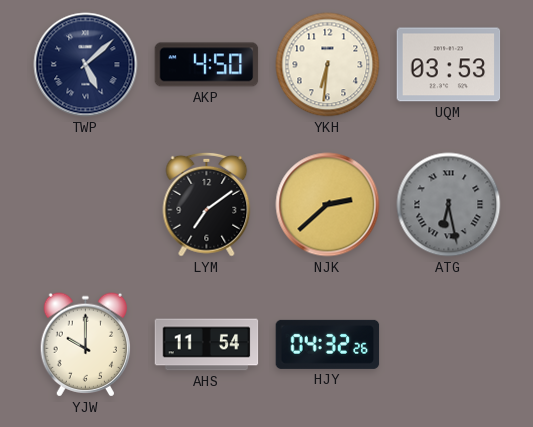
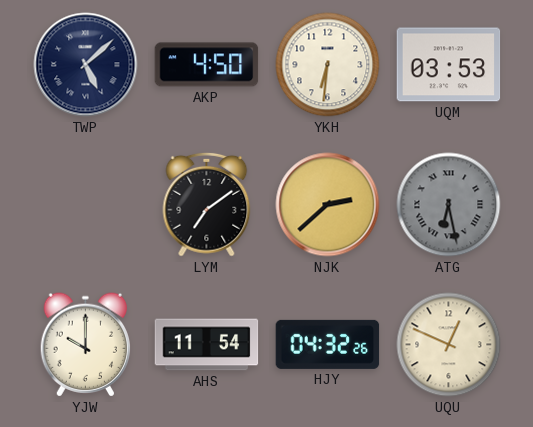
UQU: none -> 12:49 (449, 345)
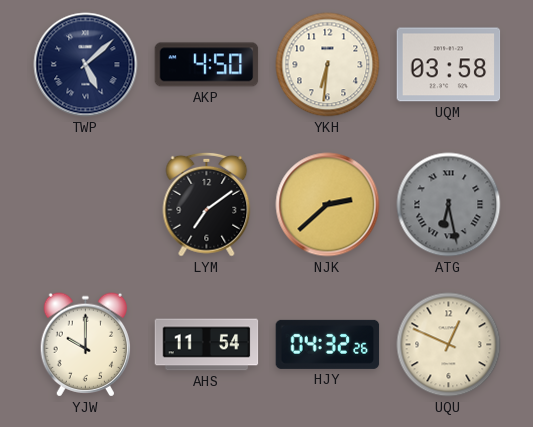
UQM: 03:53 -> 03:58 (449, 65)
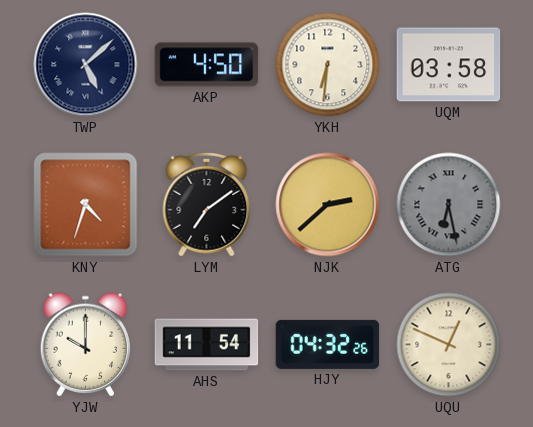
KNY: none -> 4:33 (86, 205)
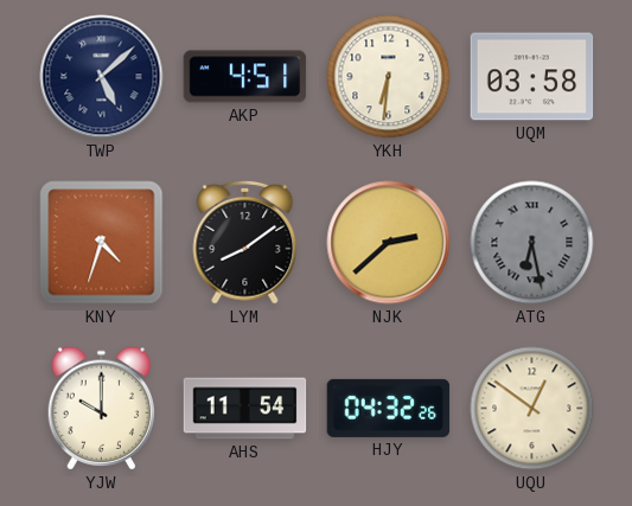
AKP: 4:50 -> 4:51 (245, 77)
LYM: 7:09 -> 8:09 (245, 242)
UQU: 12:49 -> 12:51 (532, 409)
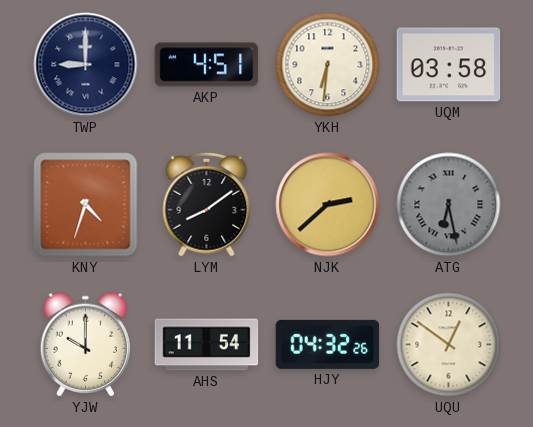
TWP: 5:08 -> 9:00 (86, 65)
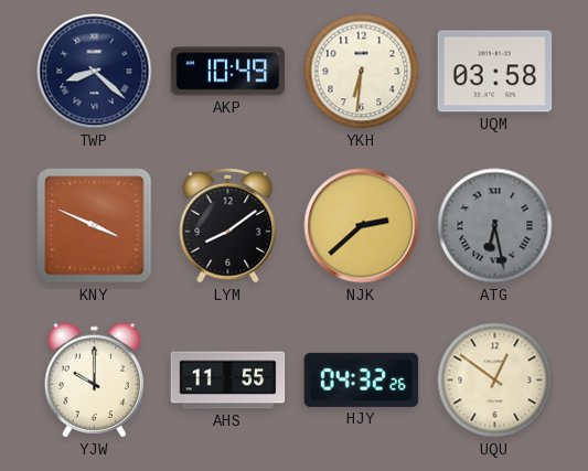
TWP: 9:00 -> 8:22 (95, 72)
AKP: 4:51 -> 10:49 (228, 72)
KNY: 4:33 -> 3:49 (95, 226)
AHS: 11:54 -> 11:55 (228, 381)
